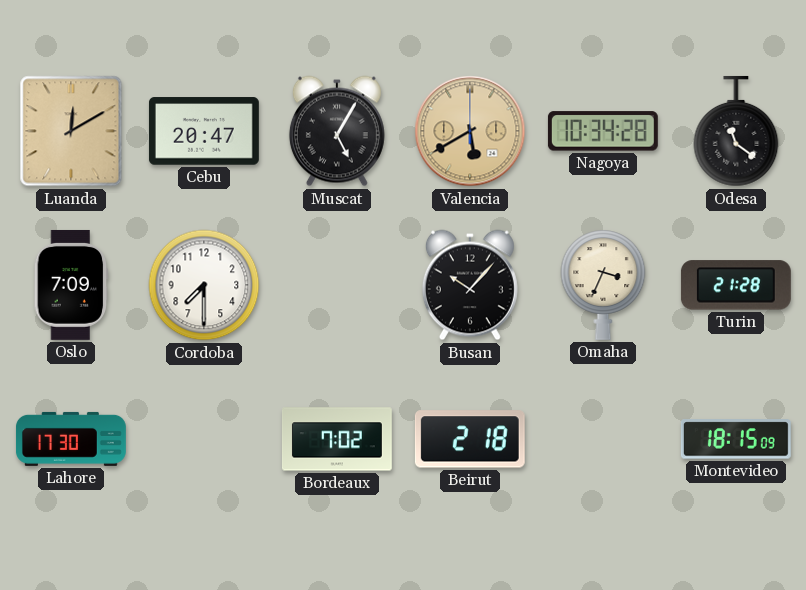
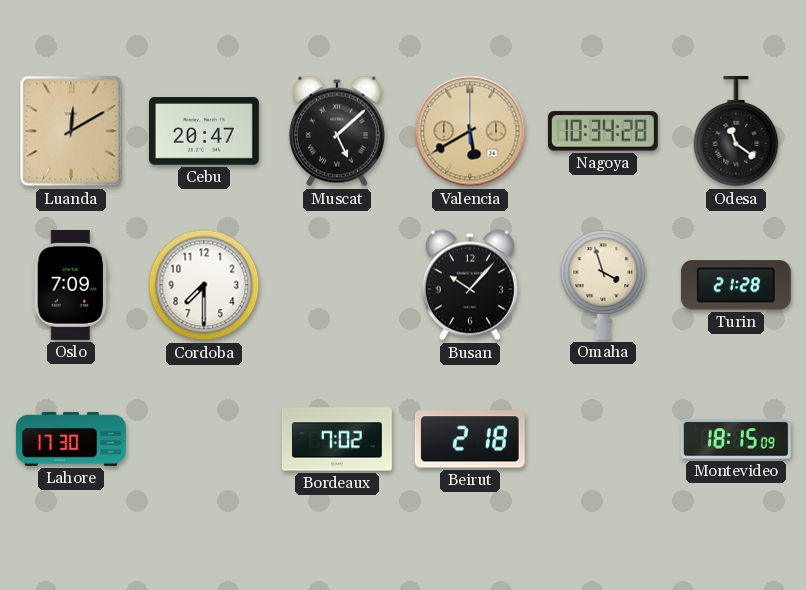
Muscat: 5:05 -> 5:08 (337, 131)
Omaha: 3:34 -> 3:57 (603, 285)
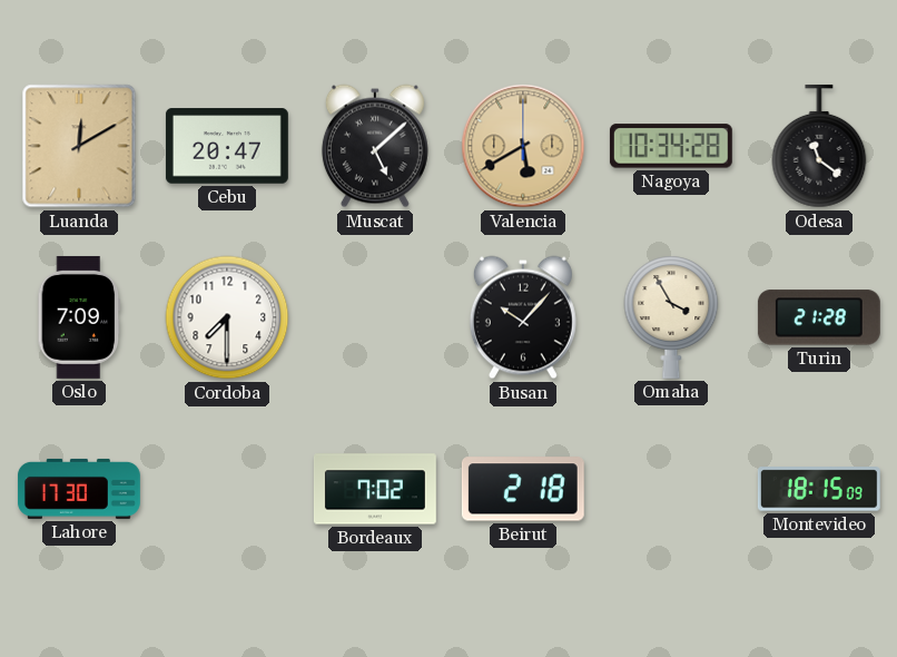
Omaha: 3:57 -> 3:55 (671, 317)
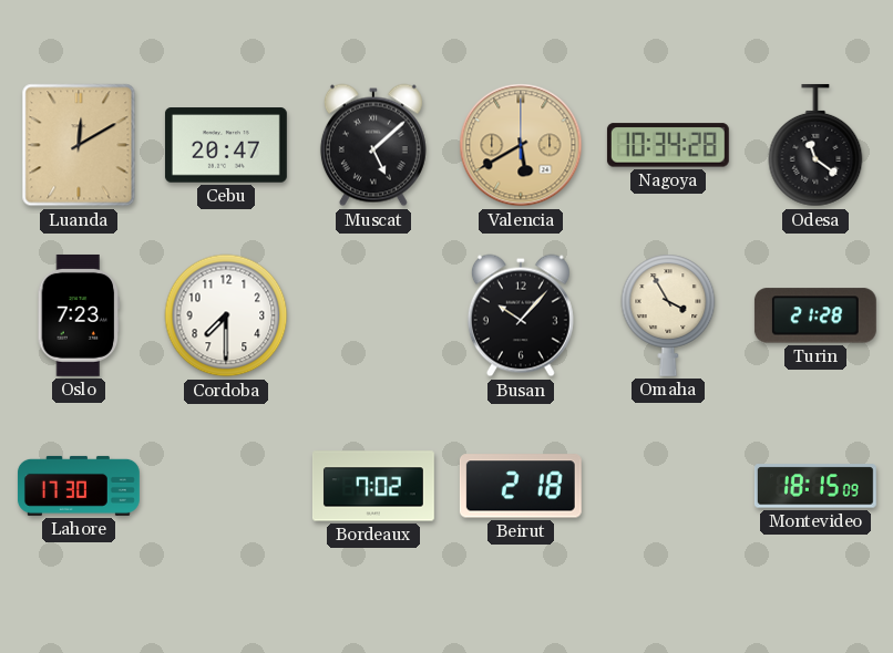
Oslo: 7:09 -> 7:23 (79, 315)
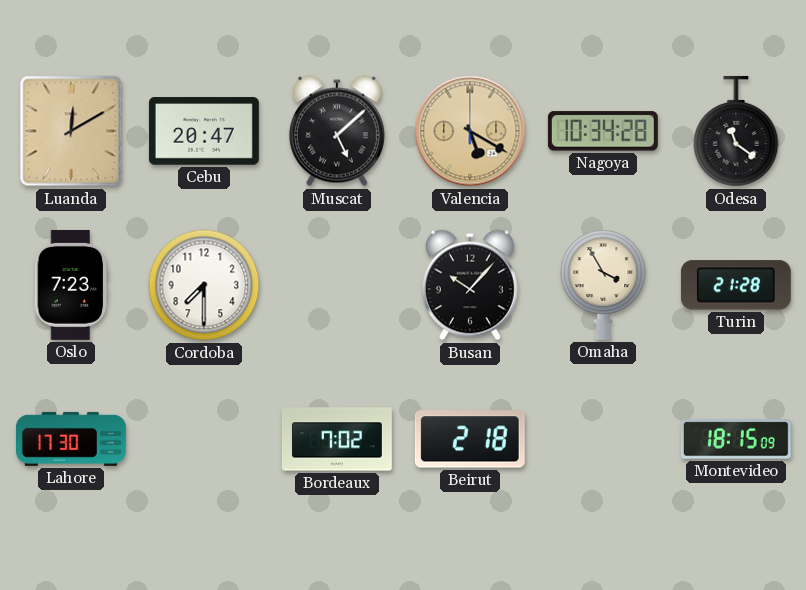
Valencia: 5:40 -> 5:20 (470, 131)
